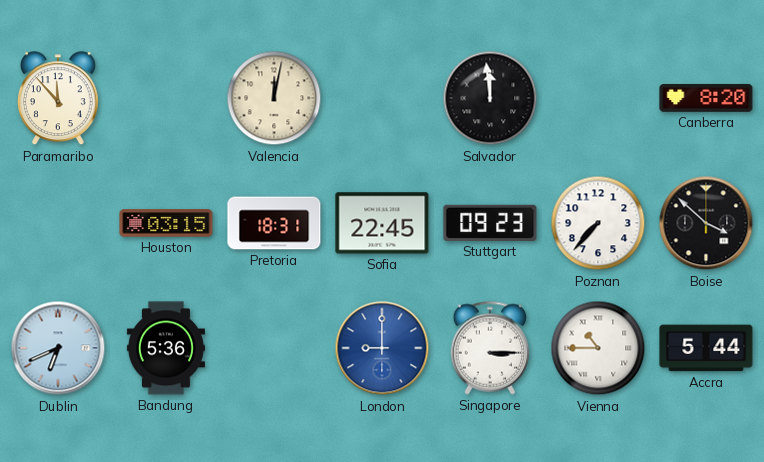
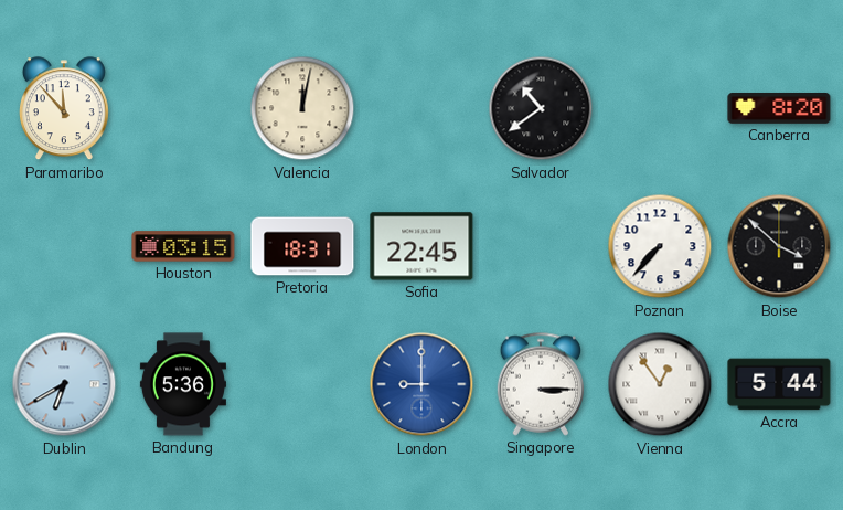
Salvador: 11:59 -> 10:39 (541, 108)
Stuttgart: 09:23 -> none (490, 223)
Dublin: 6:41 -> 6:40 (64, 384)
Vienna: 10:45 -> 12:54 (660, 384)
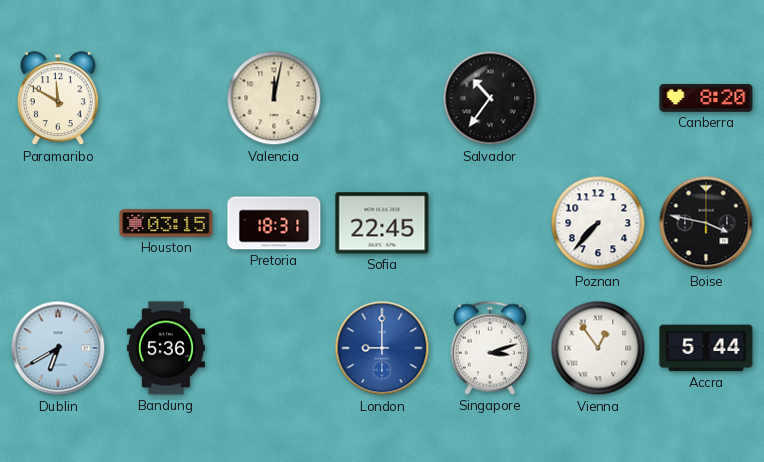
Paramaribo: 11:53 -> 11:50 (58, 99)
Salvador: 10:39 -> 10:36 (490, 98)
Boise: 3:52 -> 3:47 (706, 223)
Singapore: 3:15 -> 3:12 (490, 348)
